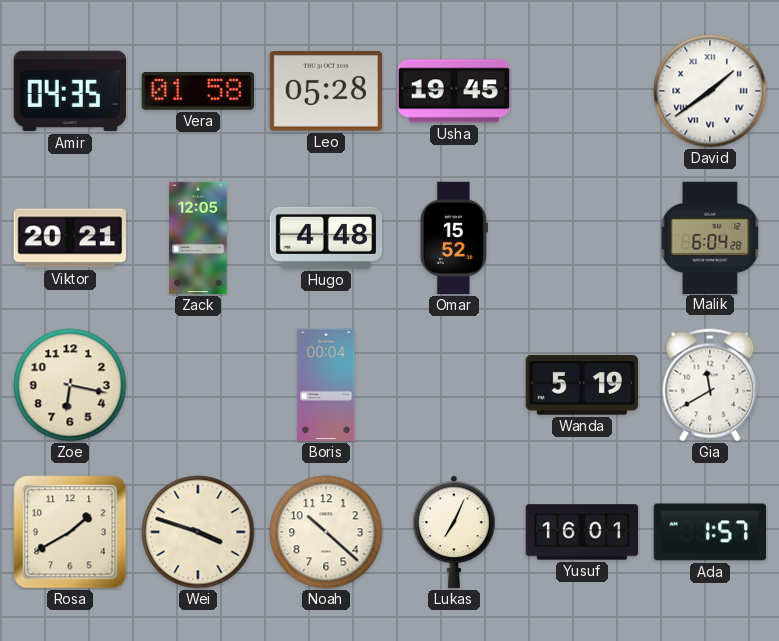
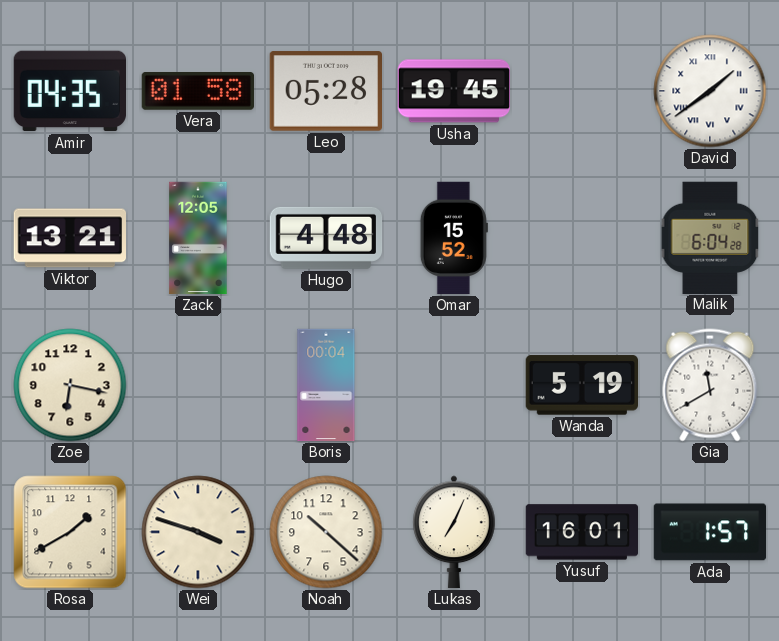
Viktor: 20:21 -> 13:21 (69, 238)
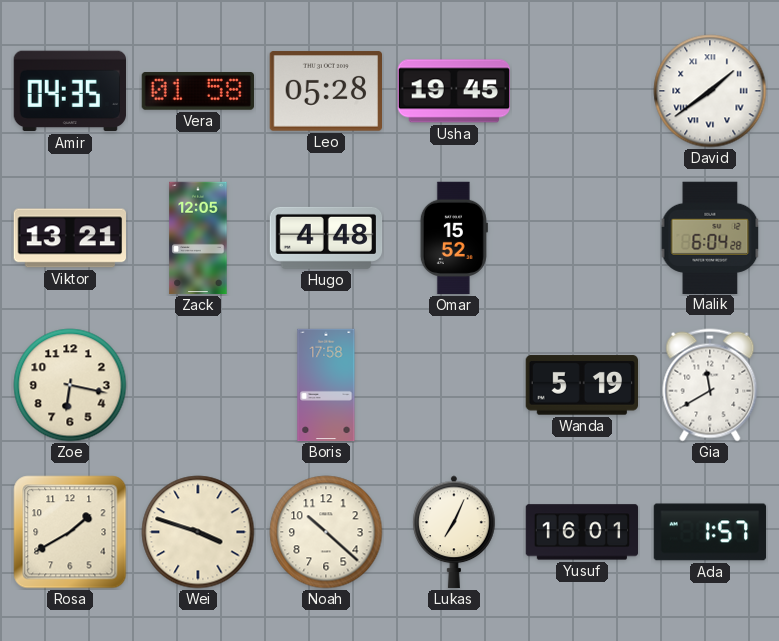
Boris: 00:04 -> 17:58 (326, 385)
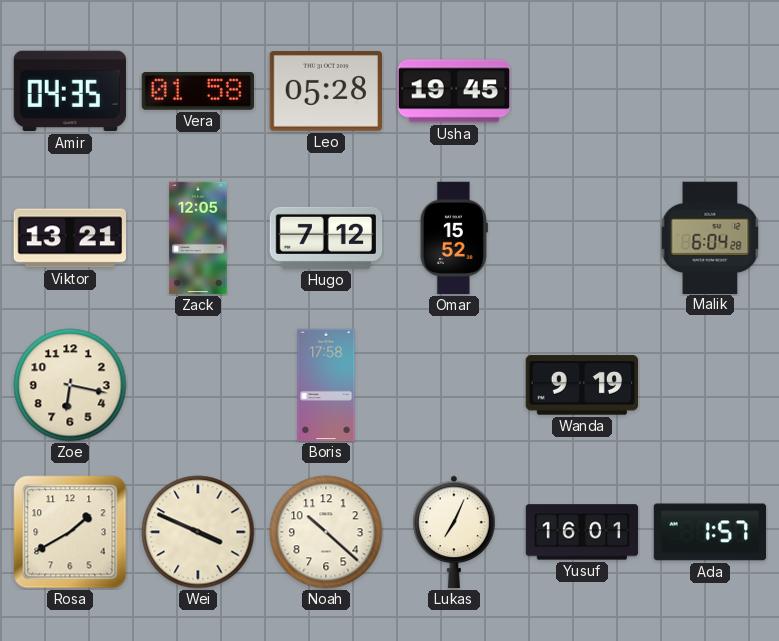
David: 1:39 -> none (710, 91)
Hugo: 4:48 -> 7:12 (326, 238)
Wanda: 5:19 -> 9:19 (581, 385)
Gia: 11:40 -> none (710, 385)
Wei: 3:48 -> 3:49 (198, 532)
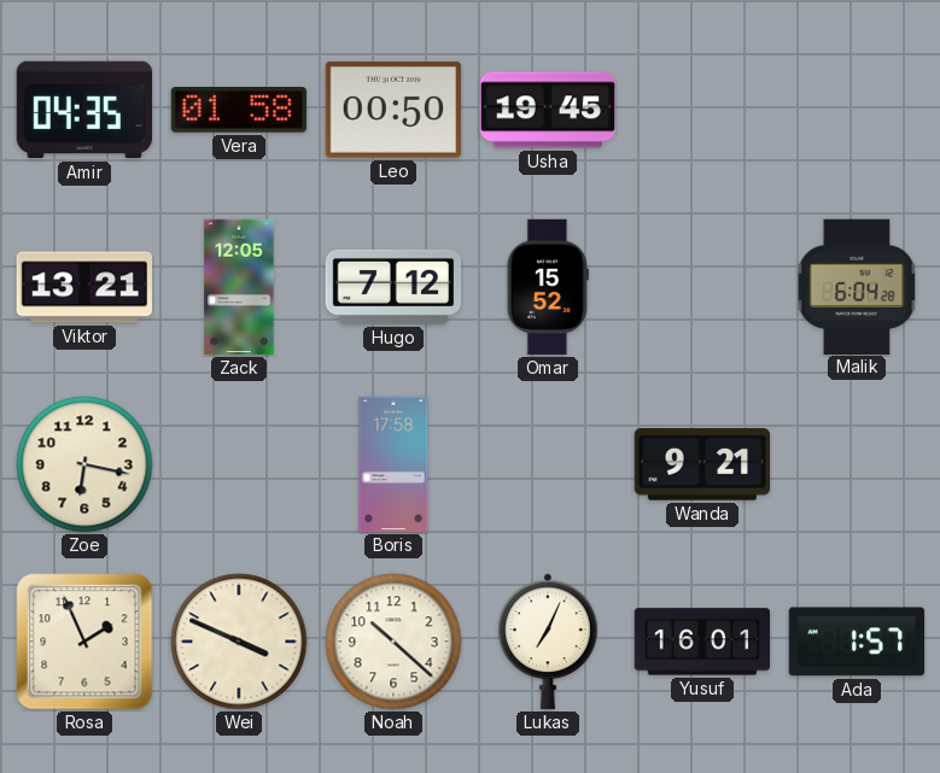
Leo: 05:28 -> 00:50 (392, 110)
Wanda: 9:19 -> 9:21 (701, 464)
Rosa: 1:40 -> 1:56 (84, 642)
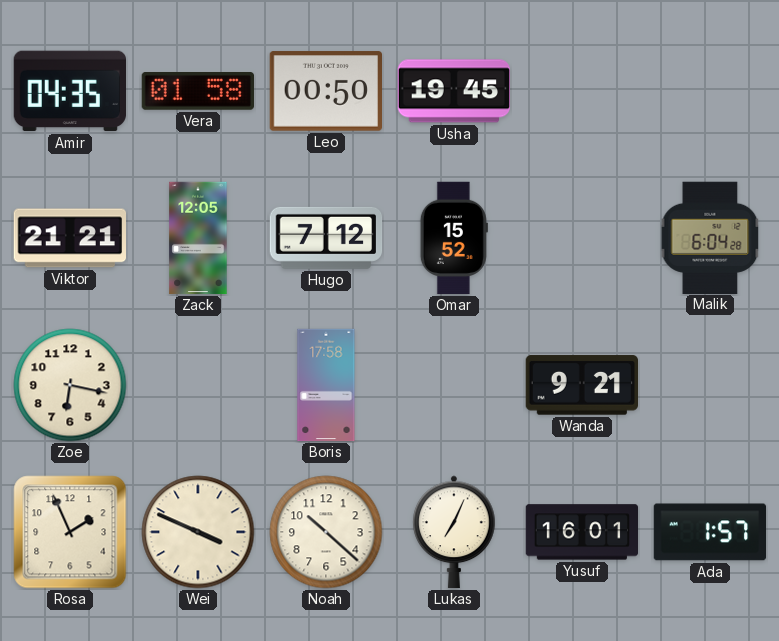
Viktor: 13:21 -> 21:21 (69, 238)
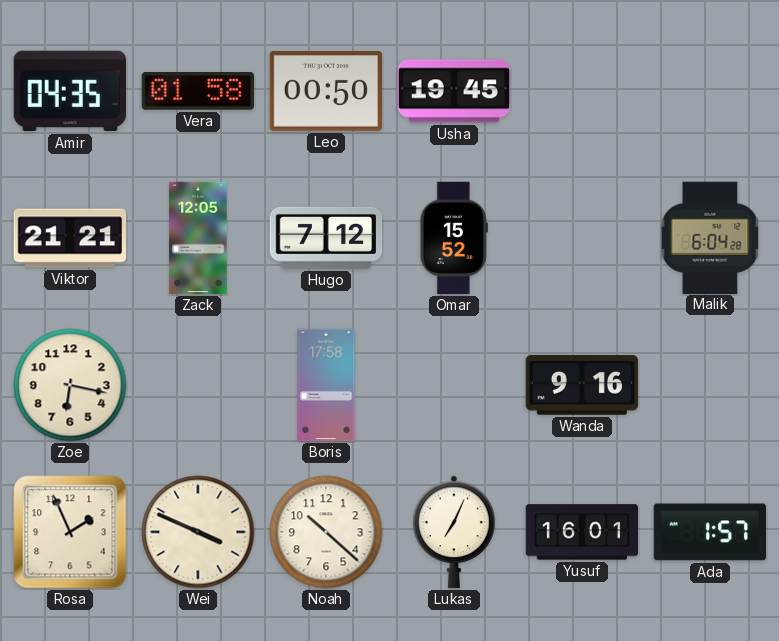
Wanda: 9:21 -> 9:16 (581, 385)
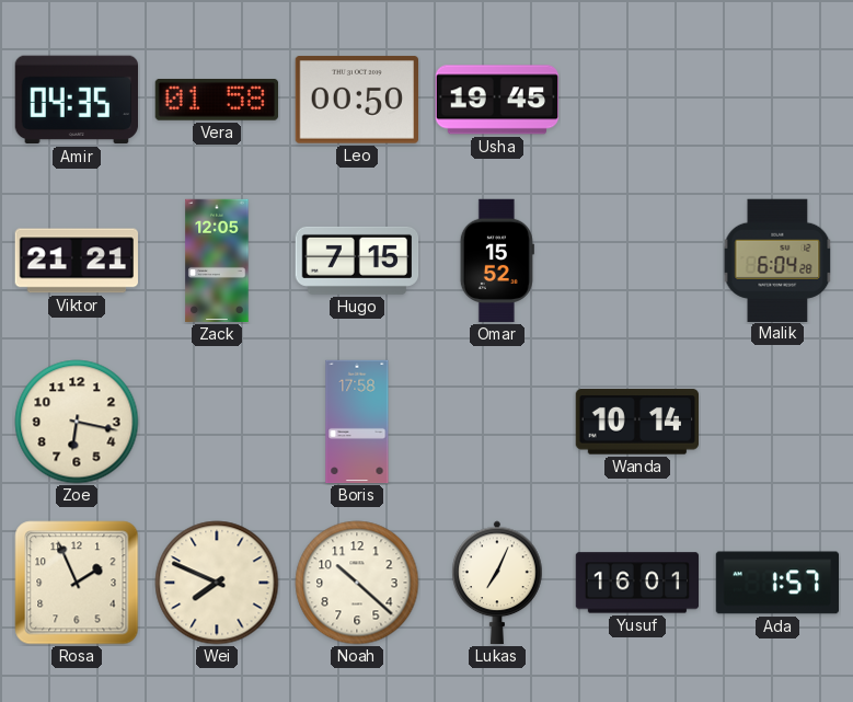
Hugo: 7:12 -> 7:15 (357, 261)
Wanda: 9:16 -> 10:14 (636, 422)
Wei: 3:49 -> 7:49 (217, 583)
